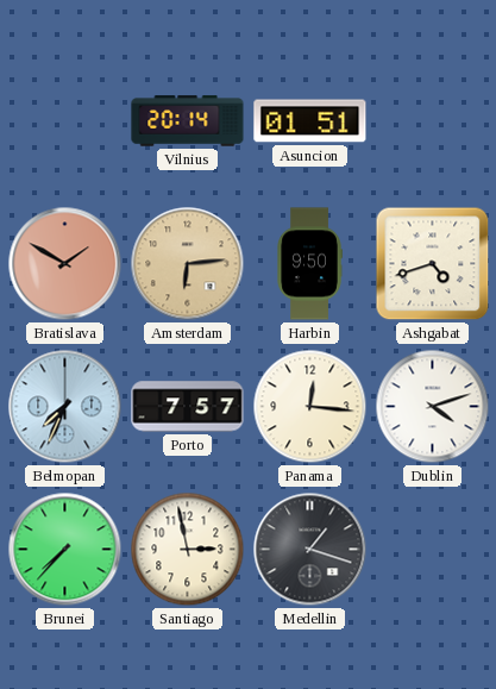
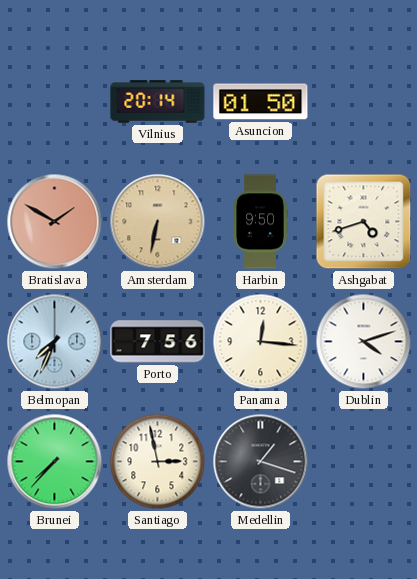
Asuncion: 01:51 -> 01:50 (261, 102)
Amsterdam: 6:14 -> 6:32 (158, 222)
Porto: 7:57 -> 7:56 (158, 342)
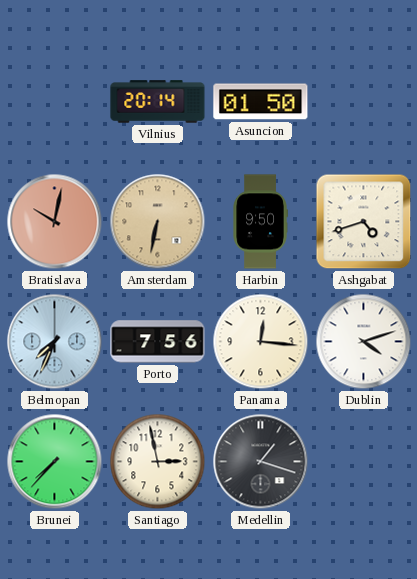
Bratislava: 1:50 -> 10:02 (55, 222)
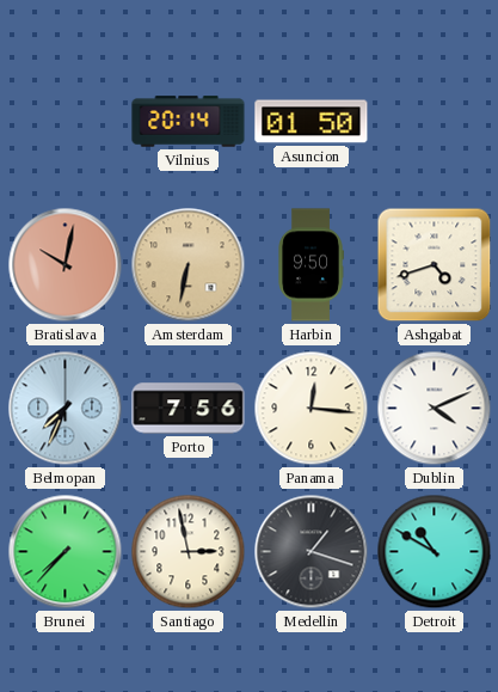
Dublin: 4:12 -> 4:11 (435, 409)
Detroit: none -> 10:50 (435, 552)
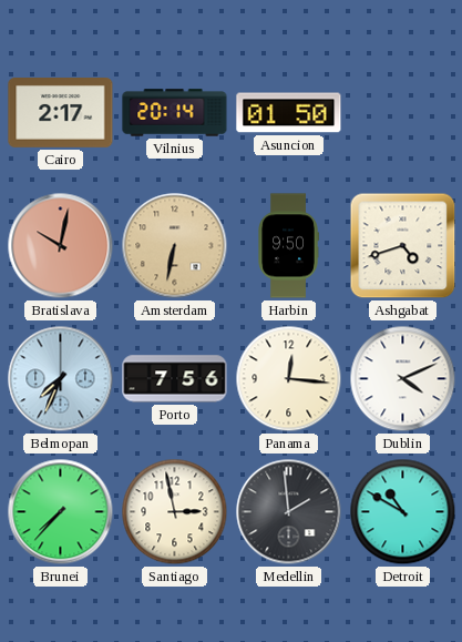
Cairo: none -> 2:17 (61, 113)
Medellin: 1:18 -> 1:59 (289, 512)
